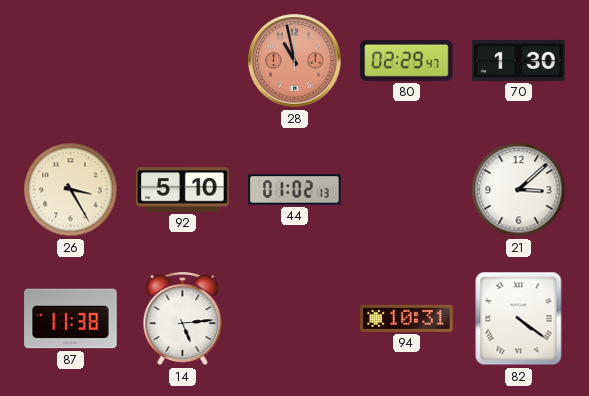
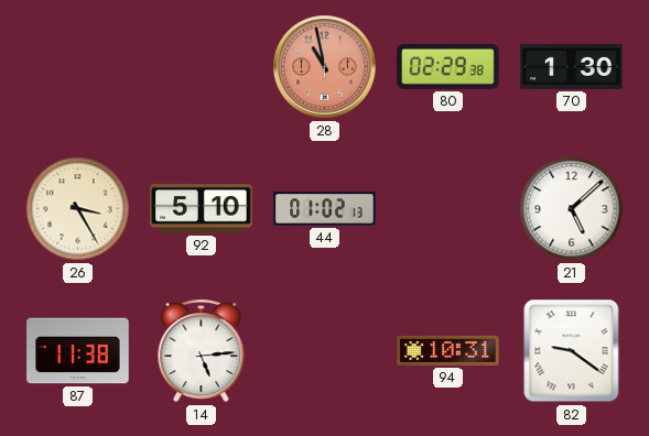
80: 02:29:47 -> 02:29:38 (448, 66)
21: 3:08 -> 5:08 (572, 209)
82: 4:21 -> 9:21 (572, 351)
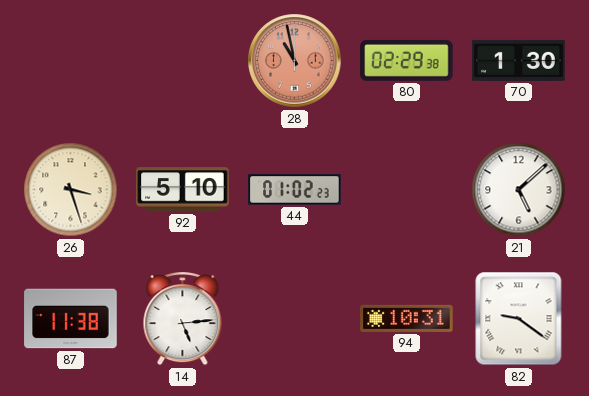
26: 3:25 -> 3:27 (71, 190)
44: 01:02:13 -> 01:02:23 (295, 190)
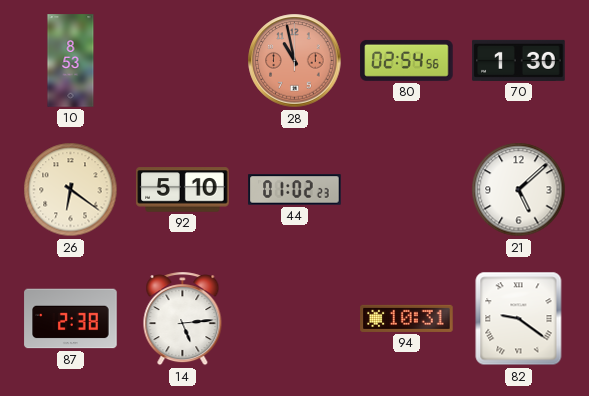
10: none -> 8:53 (71, 61)
80: 02:29 -> 02:54 (407, 60)
26: 3:27 -> 6:21 (71, 190)
87: 11:38 -> 2:38 (71, 319)
